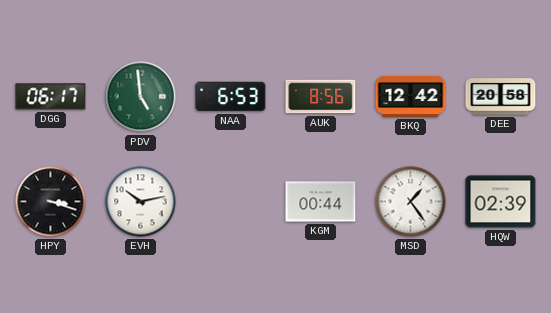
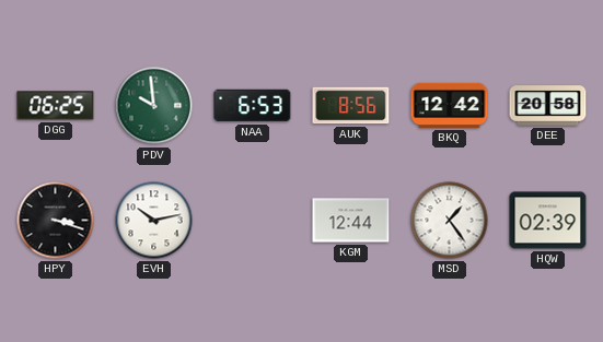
DGG: 06:17 -> 06:25 (56, 106)
PDV: 4:59 -> 9:59 (154, 106)
KGM: 00:44 -> 12:44 (351, 221)
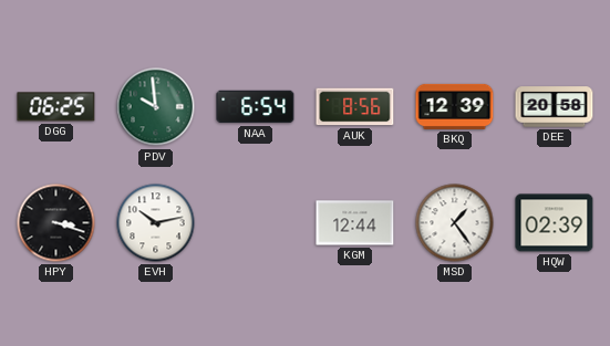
NAA: 6:53 -> 6:54 (256, 107)
BKQ: 12:42 -> 12:39 (455, 106)
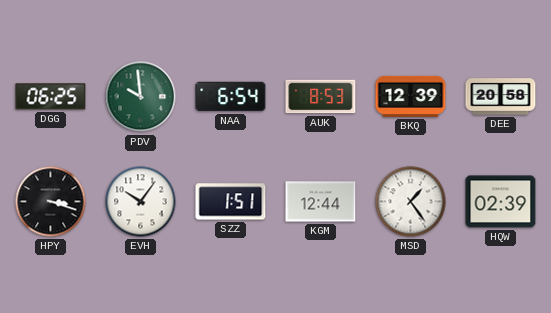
AUK: 8:56 -> 8:53 (321, 97)
EVH: 10:13 -> 10:06 (141, 202)
SZZ: none -> 1:51 (231, 202)
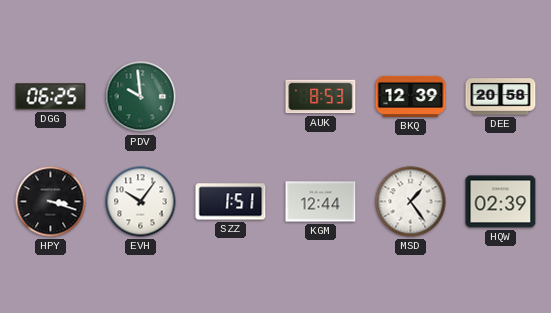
NAA: 6:54 -> none (231, 97)
